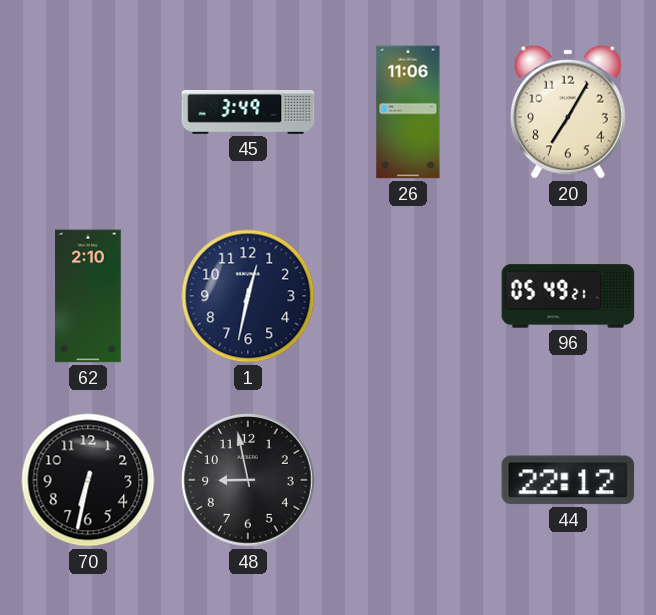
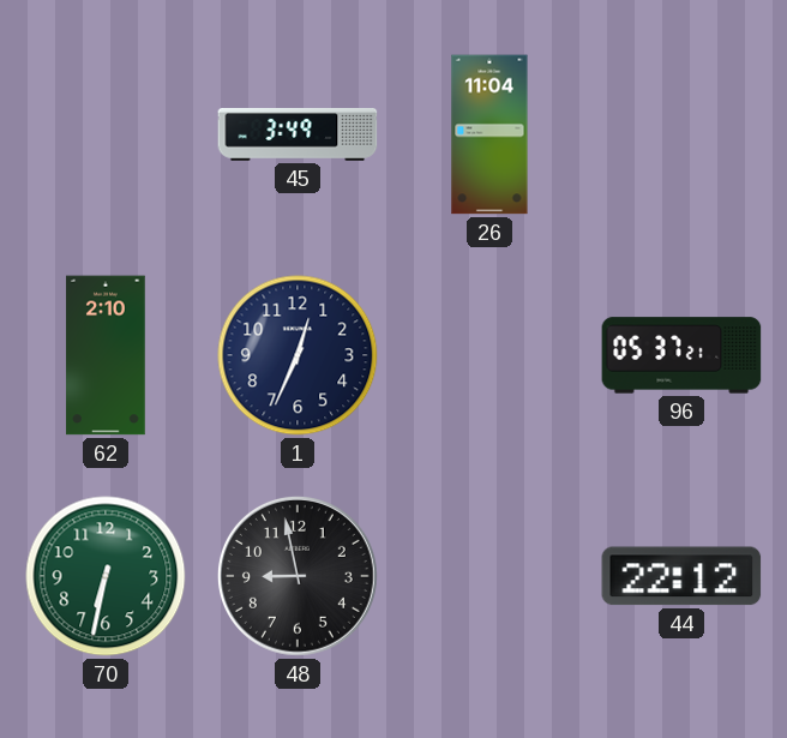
26: 11:06 -> 11:04 (489, 134)
20: 7:05 -> none (569, 112)
1: 12:32 -> 12:34 (298, 355)
96: 05:49 -> 05:37 (681, 355)
70 dial: black -> green (106, 576)
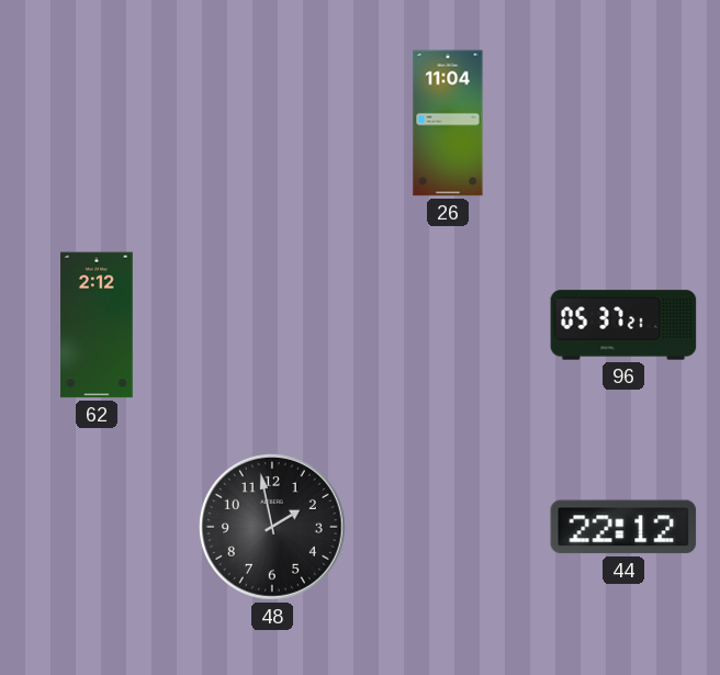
45: 3:49 -> none (298, 136)
62: 2:10 -> 2:12 (97, 325)
1: 12:34 -> none (298, 355)
70: 6:32 -> none (106, 576)
48: 8:58 -> 1:58 (272, 527)
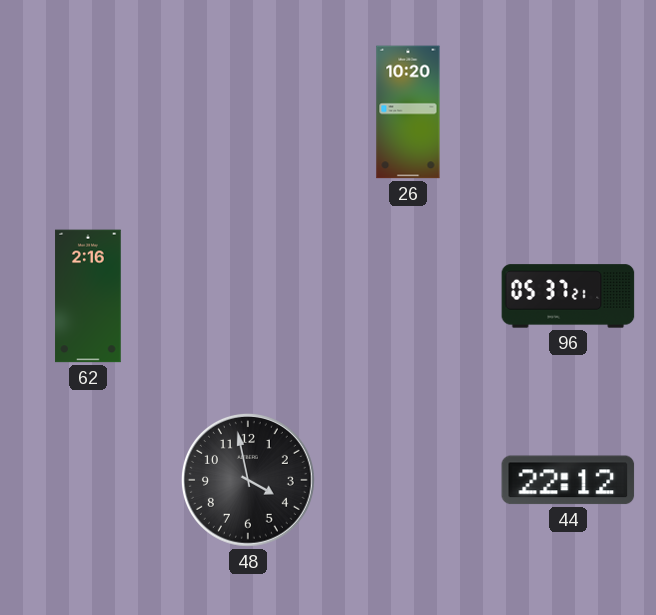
26: 11:04 -> 10:20 (408, 112)
62: 2:12 -> 2:16 (88, 296)
48: 1:58 -> 3:58 (248, 480)
